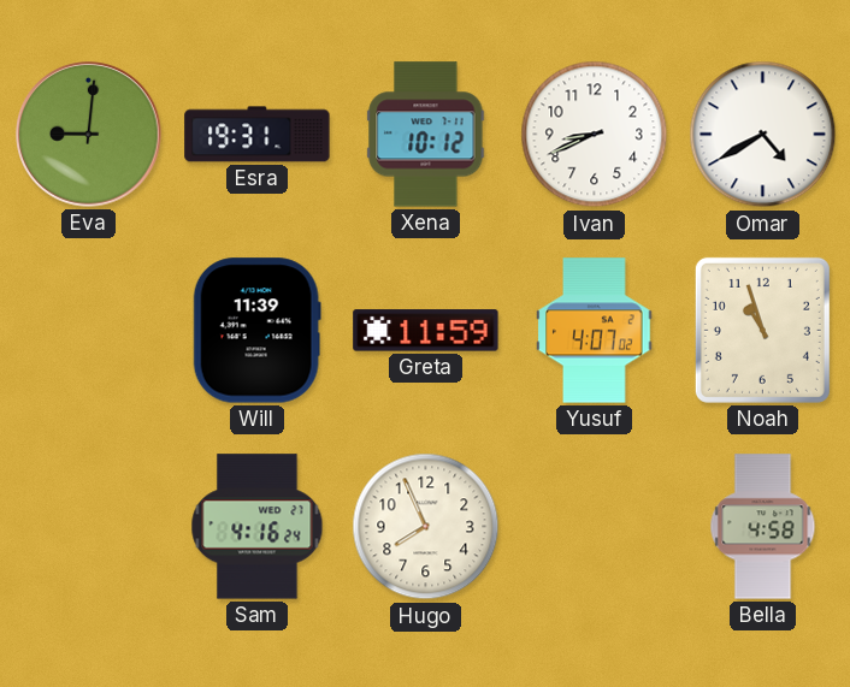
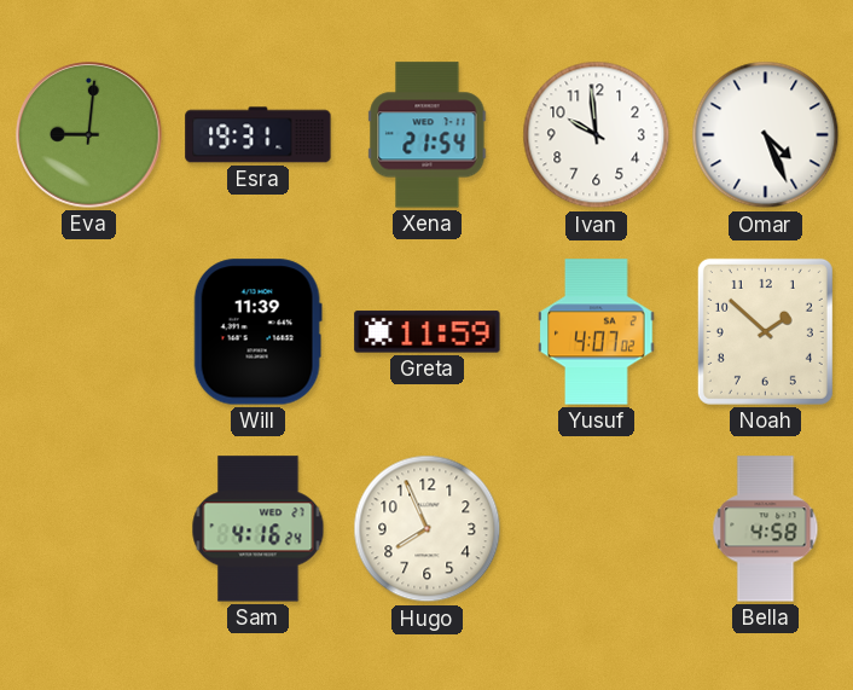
Xena: 10:12 -> 21:54 (428, 135)
Ivan: 8:41 -> 9:59 (597, 135)
Omar: 4:40 -> 4:26 (766, 135)
Noah: 10:57 -> 1:52 (765, 331)
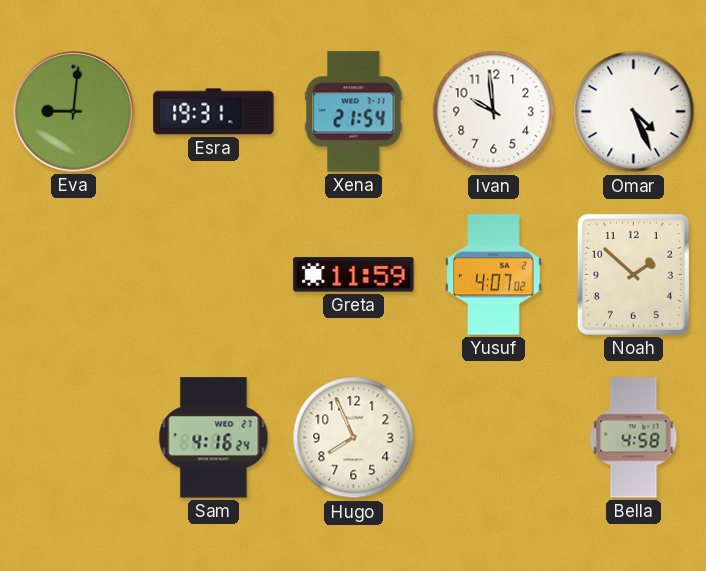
Will: 11:39 -> none (257, 332)
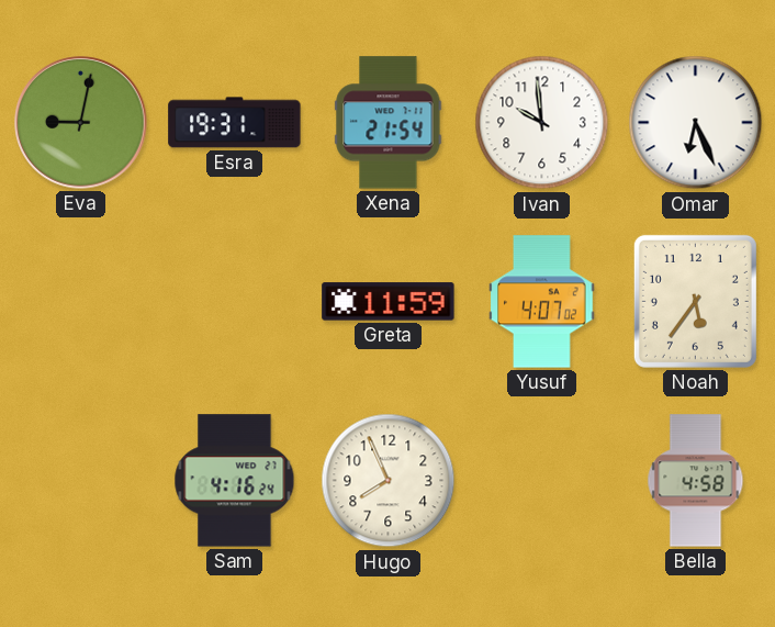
Eva: 9:01 -> 9:02 (81, 123)
Omar: 4:26 -> 6:26 (696, 123)
Noah: 1:52 -> 5:36 (695, 301)
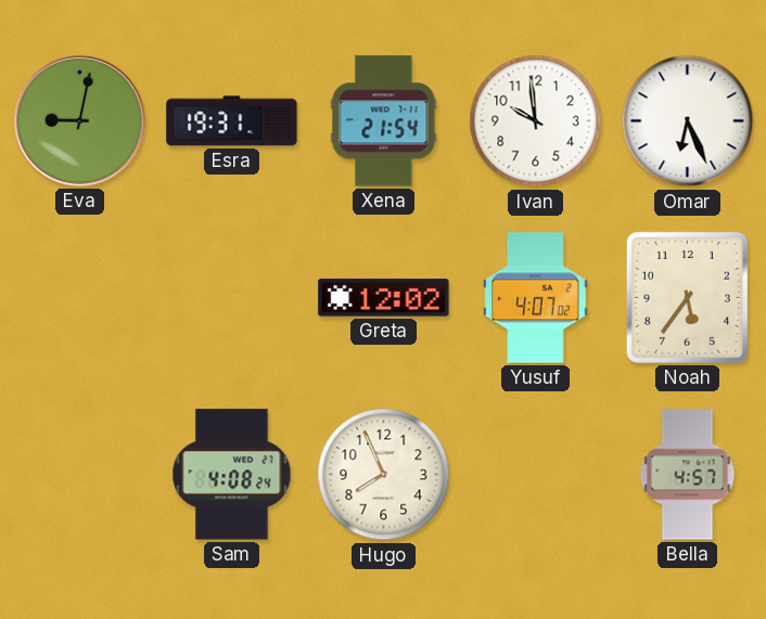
Greta: 11:59 -> 12:02 (384, 298)
Sam: 4:16 -> 4:08 (232, 475)
Bella: 4:58 -> 4:57 (688, 475)
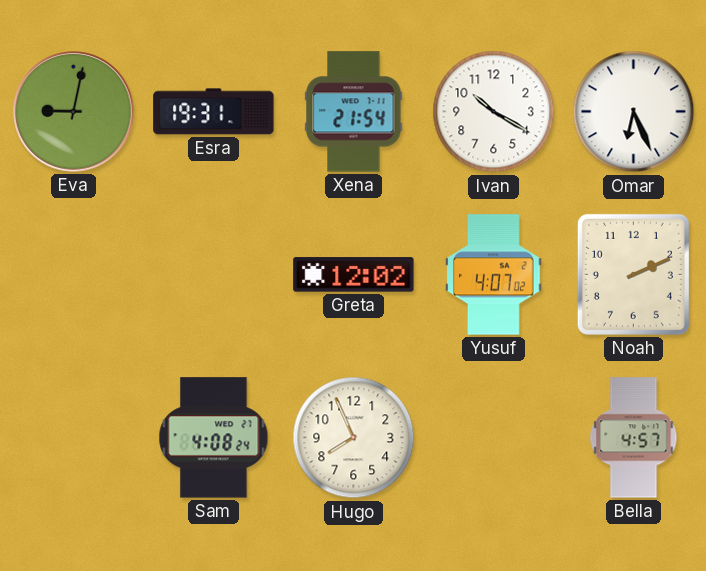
Ivan: 9:59 -> 10:20 (494, 112)
Noah: 5:36 -> 2:11 (633, 274)
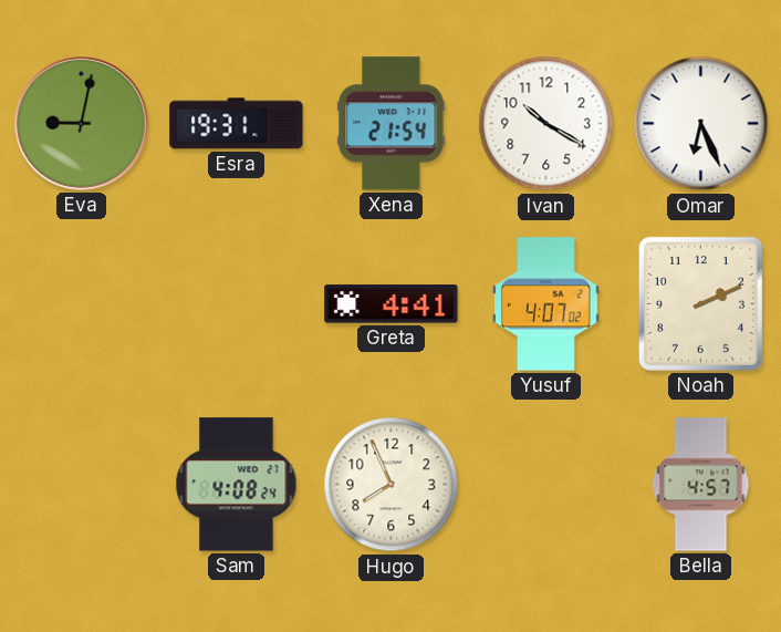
Greta: 12:02 -> 4:41 (392, 304)
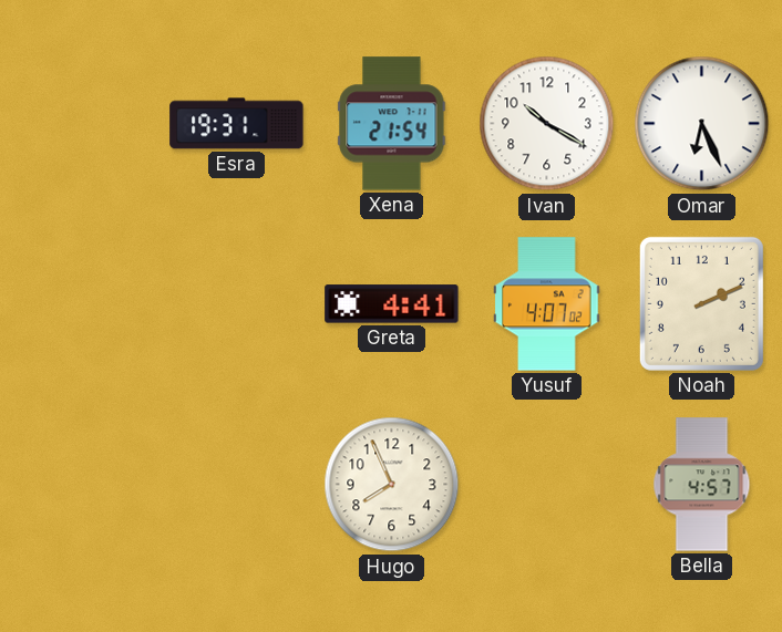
Eva: 9:02 -> none (82, 124)
Sam: 4:08 -> none (237, 485)
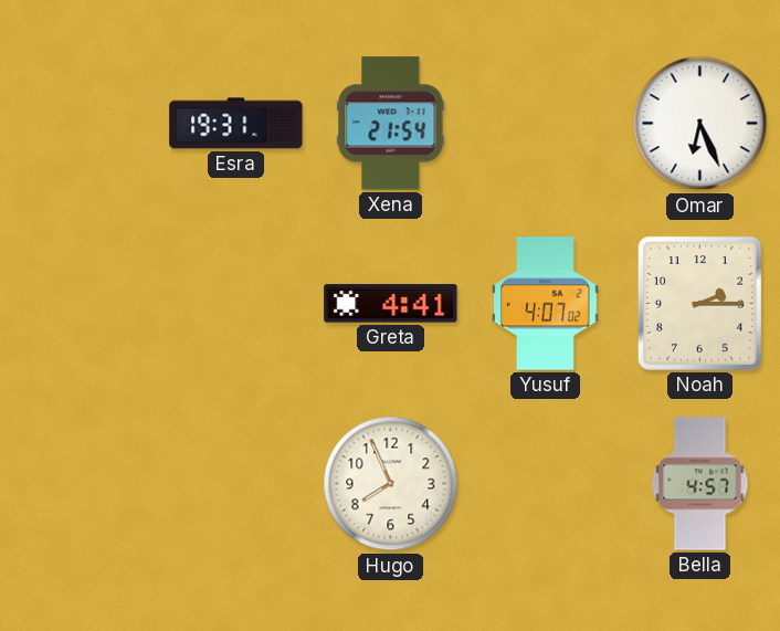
Ivan: 10:20 -> none (547, 124)
Noah: 2:11 -> 2:15 (699, 303)
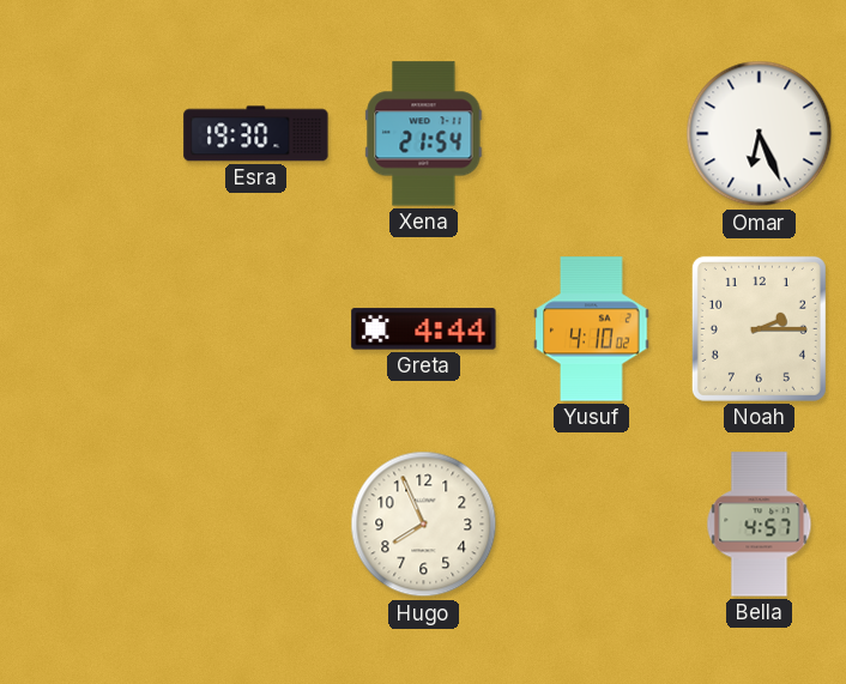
Esra: 19:31 -> 19:30 (256, 134)
Greta: 4:41 -> 4:44 (424, 329)
Yusuf: 4:07 -> 4:10 (592, 329)
